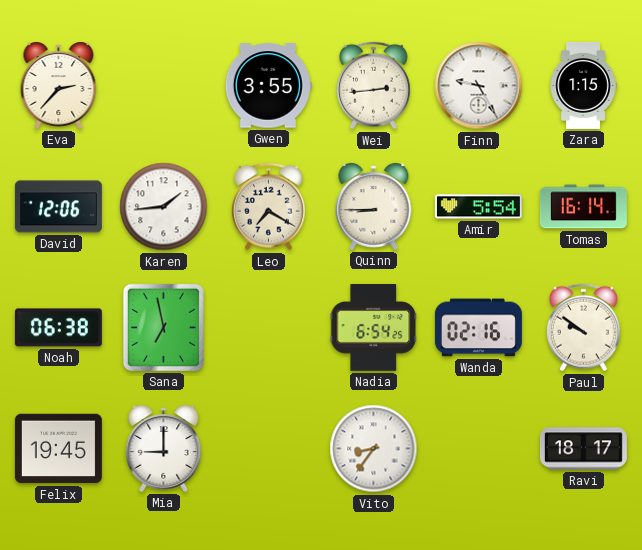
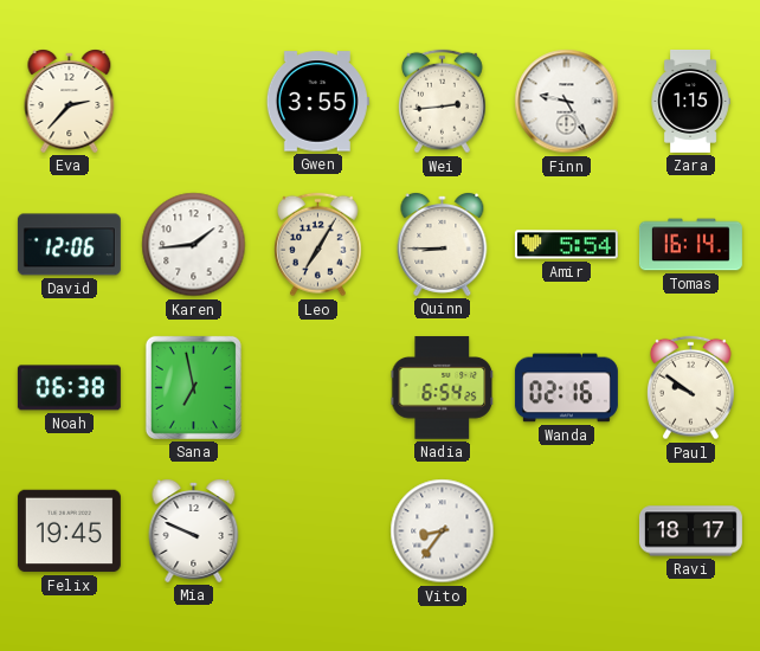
Leo: 7:20 -> 7:05 (318, 245)
Mia: 9:00 -> 9:49 (194, 531)
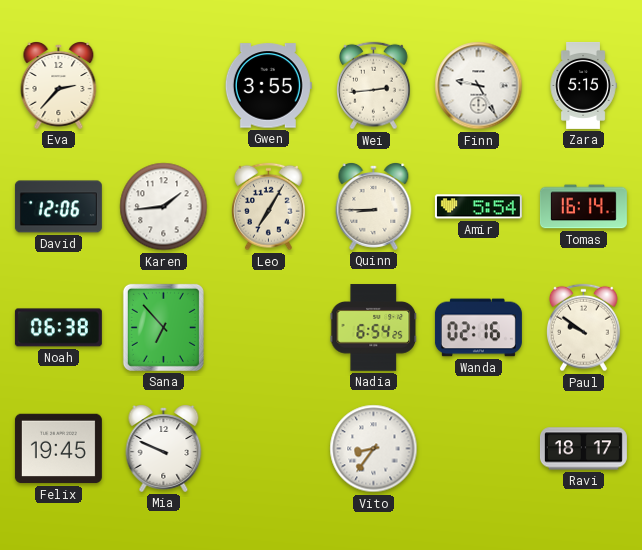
Zara: 1:15 -> 5:15 (583, 85)
Sana: 6:58 -> 6:53 (163, 327)
